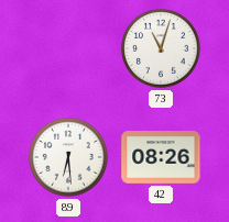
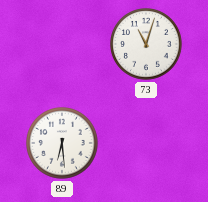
42: 08:26 -> none (161, 157)
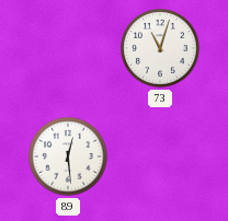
89: 6:29 -> 12:29 (69, 158)
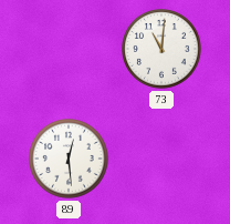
73: 11:03 -> 11:01 (163, 50)
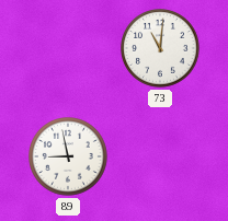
89: 12:29 -> 8:58 (69, 158)
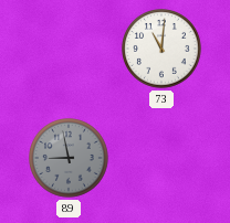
89 dial: white -> grey (70, 159)
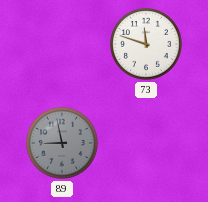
73: 11:01 -> 11:48 (147, 45)
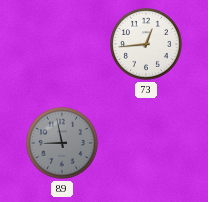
73: 11:48 -> 12:44 (147, 45)
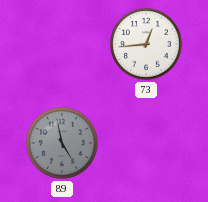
89: 8:58 -> 4:58 (63, 144)
